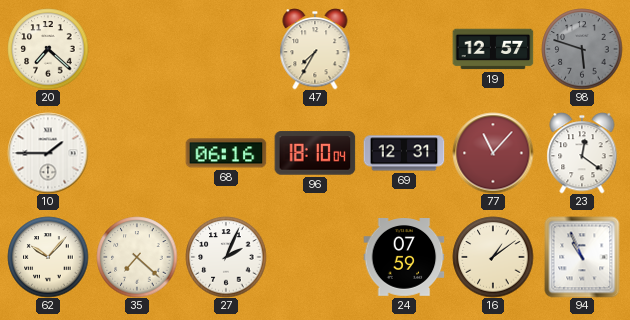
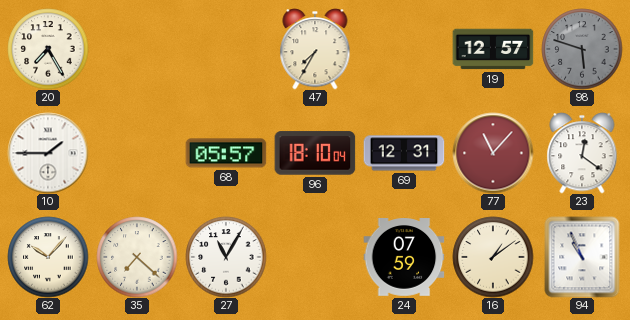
20: 7:22 -> 7:25 (48, 49)
68: 06:16 -> 05:57 (226, 153)
27: 2:04 -> 11:05 (226, 257)
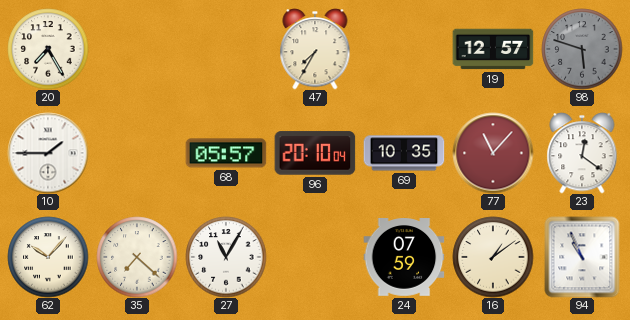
96: 18:10 -> 20:10 (315, 153)
69: 12:31 -> 10:35 (404, 153)
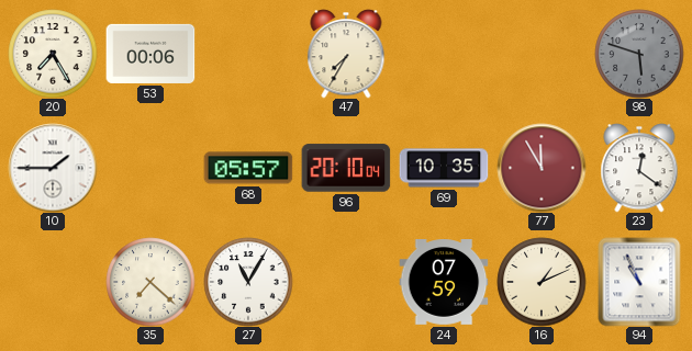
53: none -> 00:06 (150, 54)
19: 12:57 -> none (493, 49)
77: 11:07 -> 11:55 (542, 168)
62: 10:07 -> none (48, 257)
16: 1:09 -> 1:11 (542, 282)
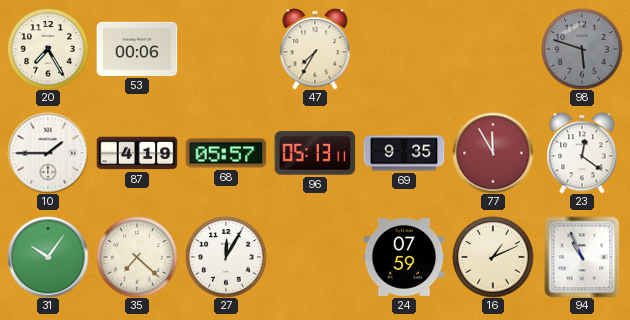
87: none -> 4:19 (137, 153)
96: 20:10 -> 05:13 (315, 153)
69: 10:35 -> 9:35 (404, 153)
31: none -> 10:06 (48, 257)
27: 11:05 -> 12:05 (226, 257)
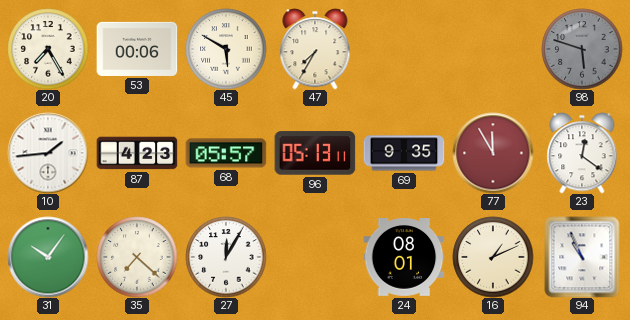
45: none -> 5:50 (226, 49)
10: 1:45 -> 1:44 (48, 153)
87: 4:19 -> 4:23 (137, 153)
24: 07:59 -> 08:01 (404, 258)
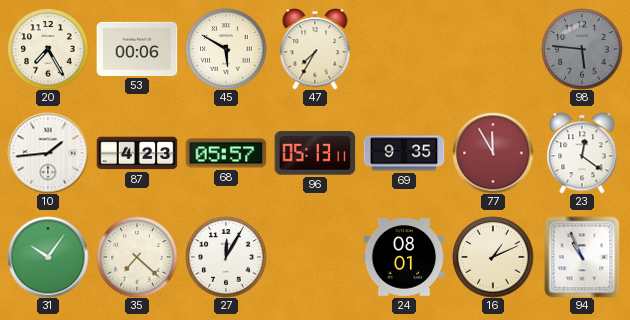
98: 5:48 -> 5:46 (582, 49)
